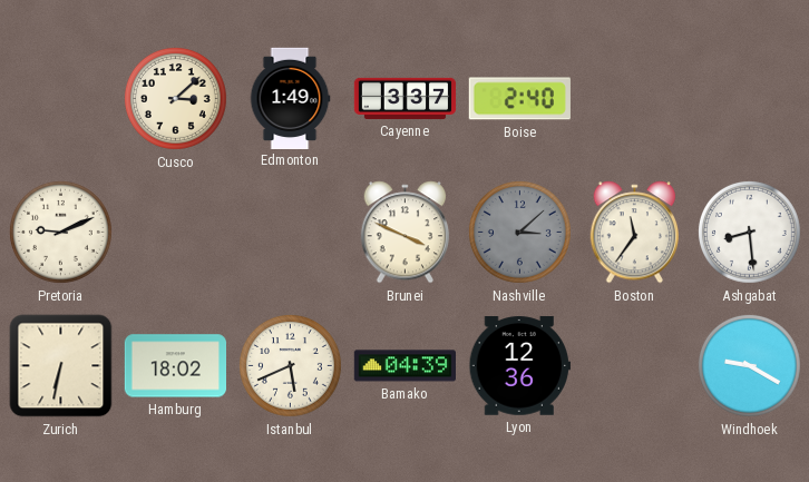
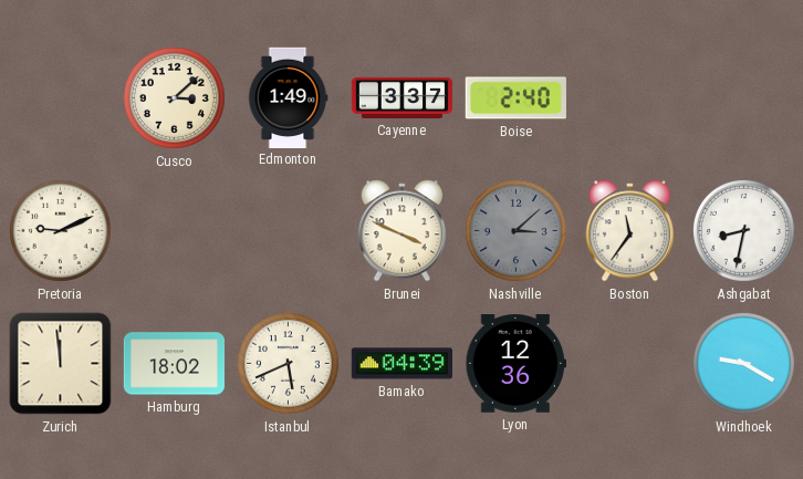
Ashgabat: 8:29 -> 8:32 (743, 230)
Zurich: 6:32 -> 11:59 (61, 364)
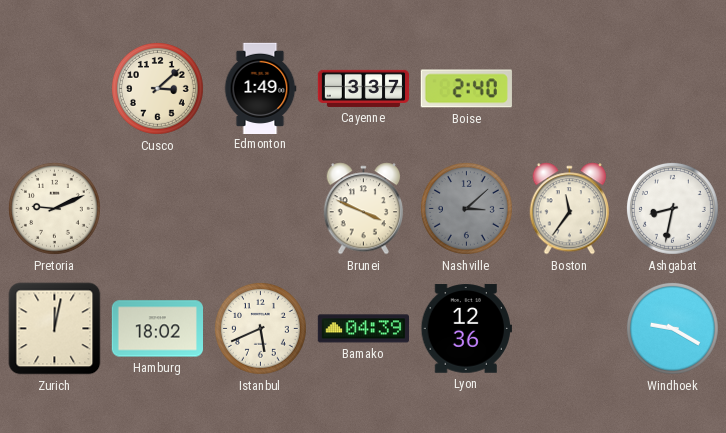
Zurich: 11:59 -> 12:02 (55, 329)
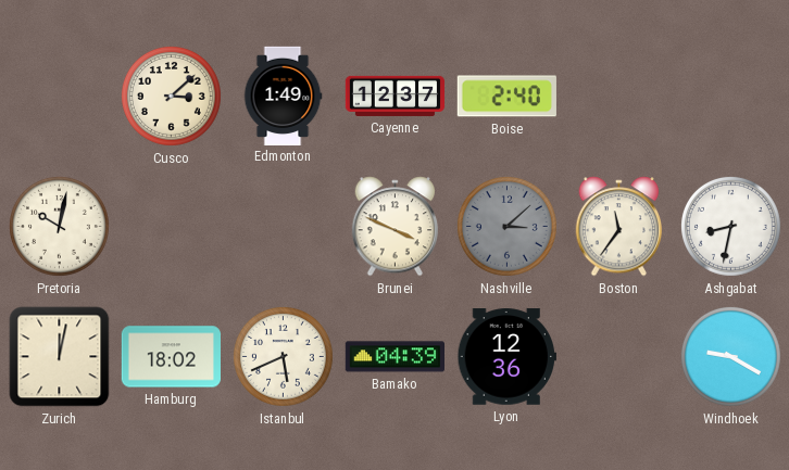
Cayenne: 3:37 -> 12:37 (396, 96)
Pretoria: 9:11 -> 10:02 (59, 226)
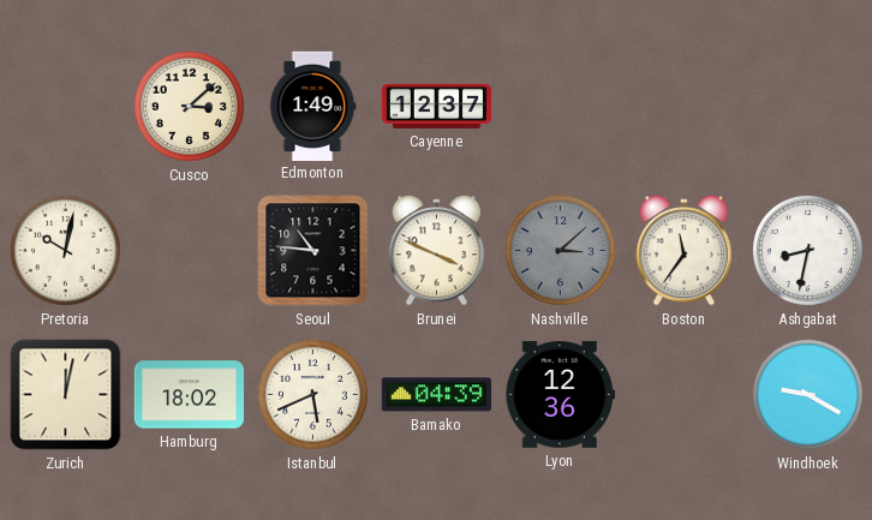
Boise: 2:40 -> none (506, 97)
Seoul: none -> 10:46 (313, 251)
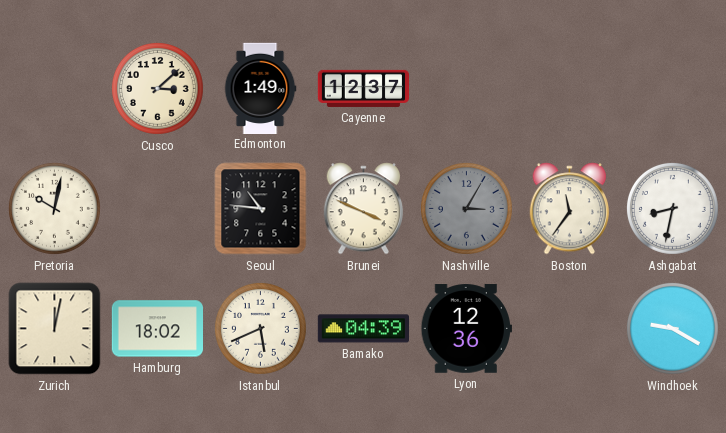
Nashville: 3:08 -> 3:05 (466, 208)
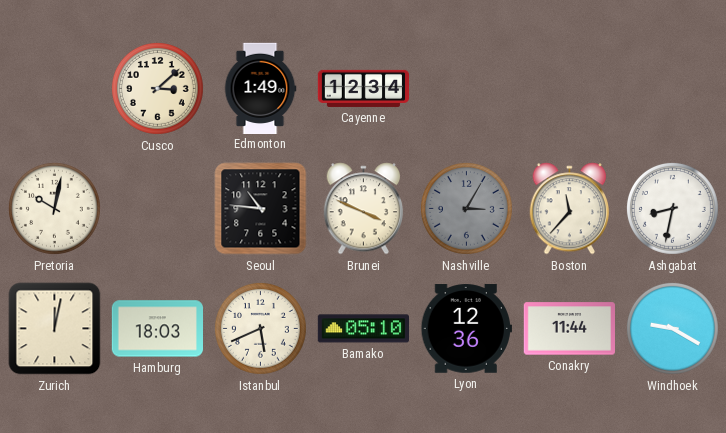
Cayenne: 12:37 -> 12:34 (364, 88)
Boston: 11:36 -> 11:37 (570, 209)
Hamburg: 18:02 -> 18:03 (157, 329)
Bamako: 04:39 -> 05:10 (363, 329)
Conakry: none -> 11:44 (569, 329)
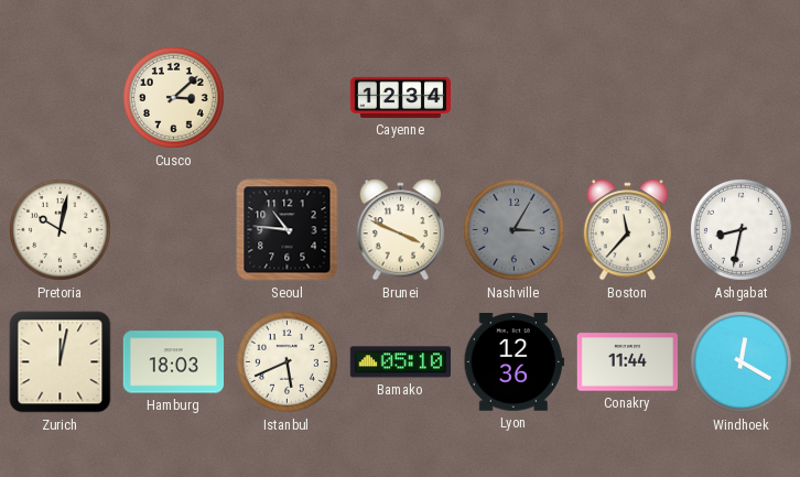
Edmonton: 1:49 -> none (260, 88)
Windhoek: 9:20 -> 12:20 (740, 361)
